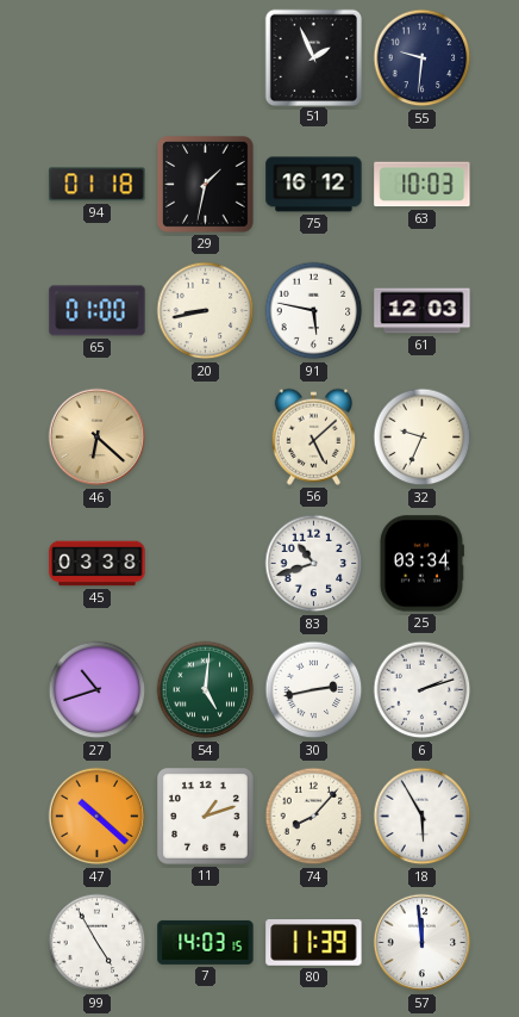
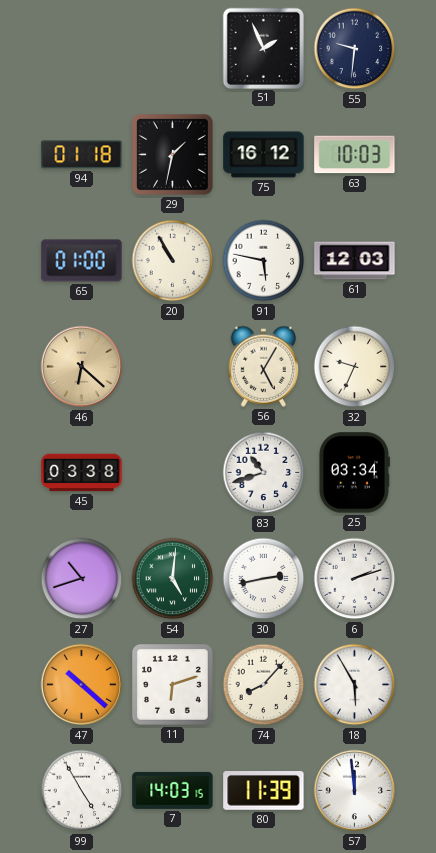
20: 8:43 -> 10:55 (173, 261)
56: 5:08 -> 5:05 (264, 366)
11: 1:12 -> 6:12 (173, 685)
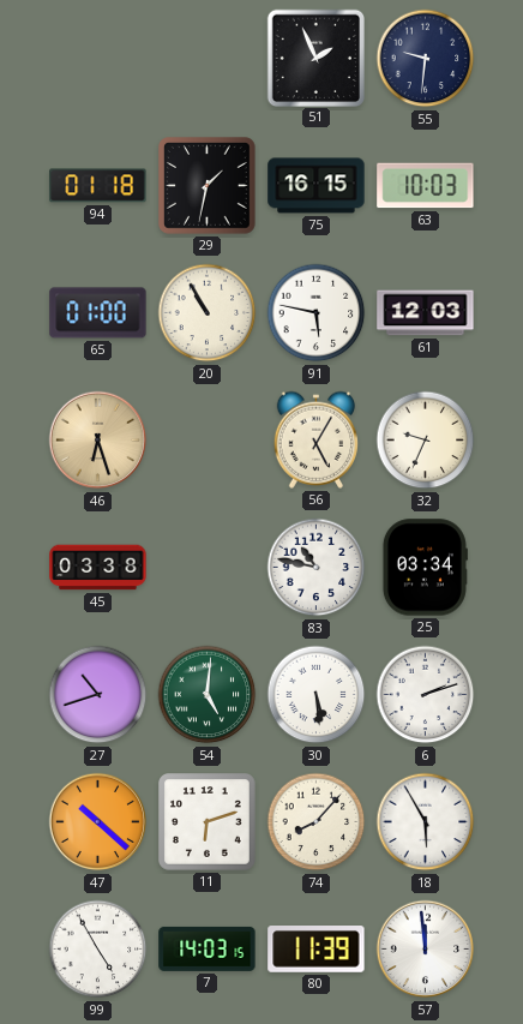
75: 16:12 -> 16:15 (317, 186)
46: 6:22 -> 6:27 (98, 441)
83: 10:42 -> 10:47 (317, 568)
30: 2:43 -> 5:29 (317, 695)
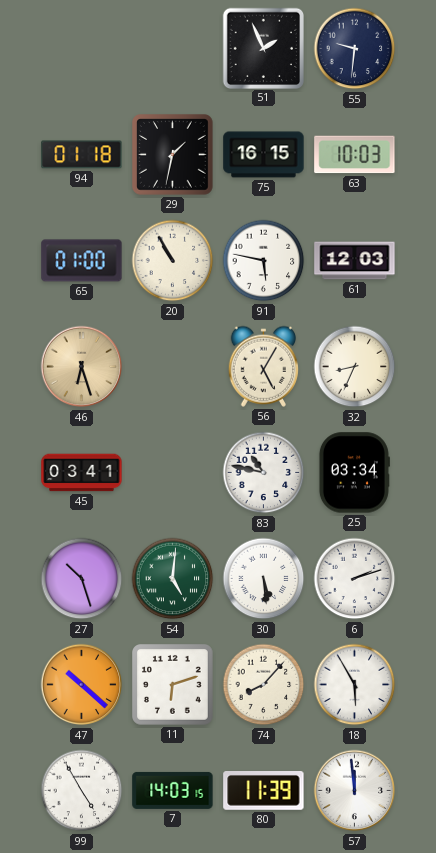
32: 9:34 -> 8:34 (355, 367)
45: 03:38 -> 03:41 (82, 473)
27: 10:42 -> 10:27 (82, 579)
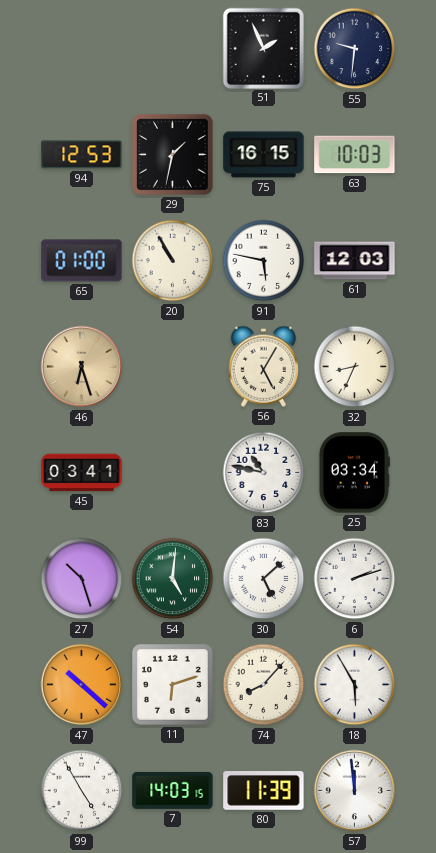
94: 01:18 -> 12:53 (82, 155)
30: 5:29 -> 5:08 (264, 579)
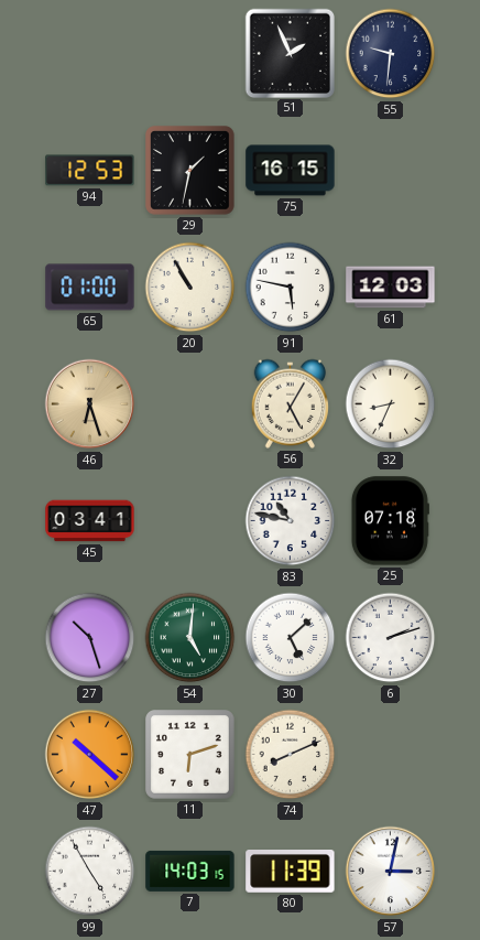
63: 10:03 -> none (355, 155)
25: 03:34 -> 07:18 (390, 521)
74: 8:07 -> 8:11 (291, 755)
18: 5:55 -> none (355, 685)
57: 11:59 -> 3:02 (391, 872)
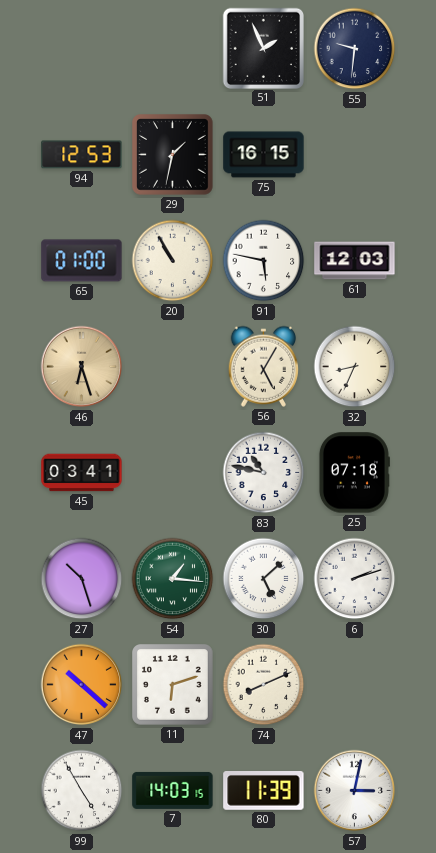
54: 5:01 -> 1:16 (173, 579)
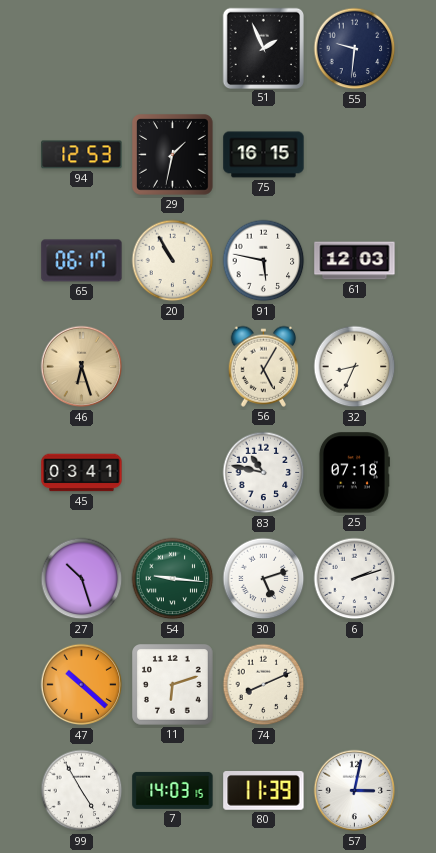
65: 01:00 -> 06:17 (82, 261)
54: 1:16 -> 9:16 (173, 579)
30: 5:08 -> 5:12 (264, 579)
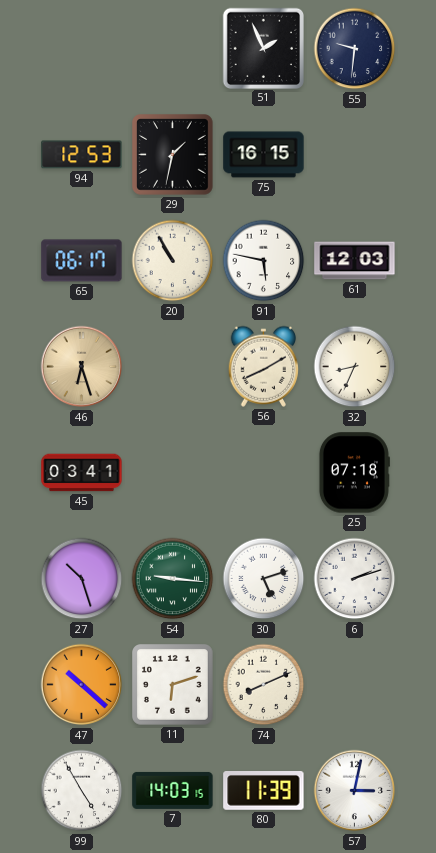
56: 5:05 -> 8:10 (264, 366)
83: 10:47 -> none (264, 473)
